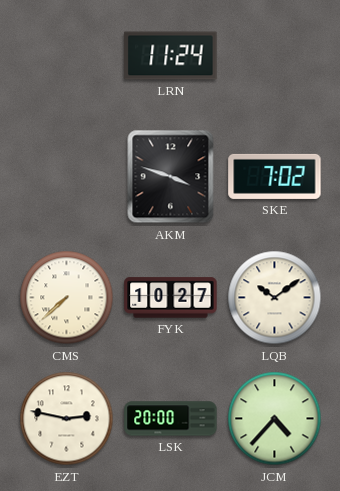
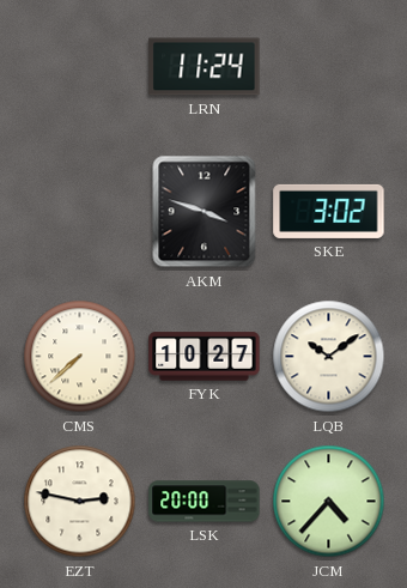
SKE: 7:02 -> 3:02 (329, 211)
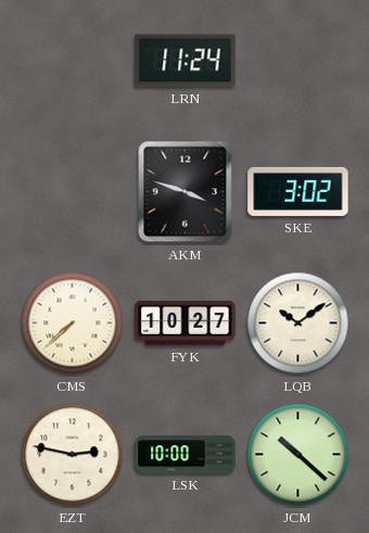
LSK: 20:00 -> 10:00 (186, 455)
JCM: 4:37 -> 10:22 (298, 455)
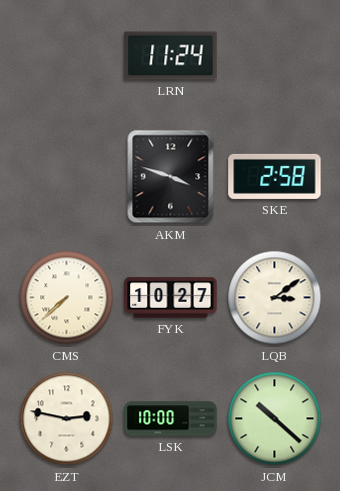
SKE: 3:02 -> 2:58 (275, 176)
LQB: 10:09 -> 3:09 (275, 298)
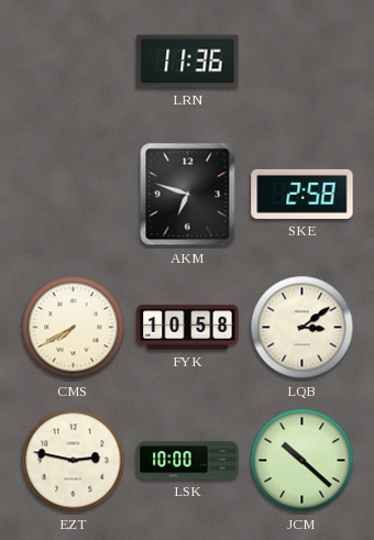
LRN: 11:24 -> 11:36 (188, 62)
AKM: 3:48 -> 6:48 (188, 195)
CMS: 7:38 -> 7:40 (74, 328)
FYK: 10:27 -> 10:58 (188, 328)
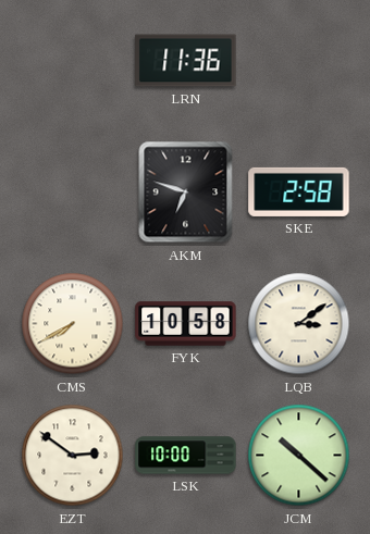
EZT: 2:47 -> 2:51 (73, 456)
